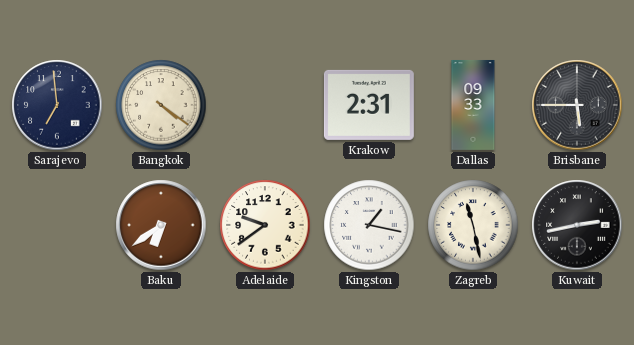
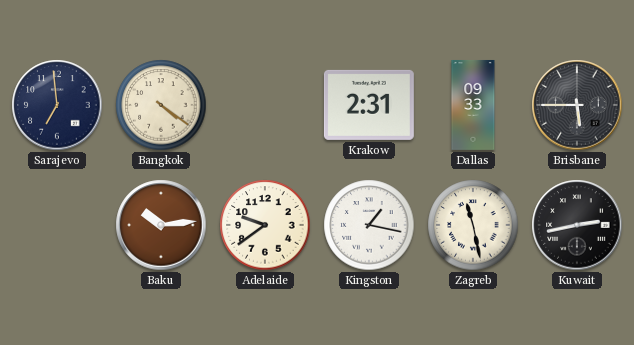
Baku: 6:39 -> 10:14 (161, 225)
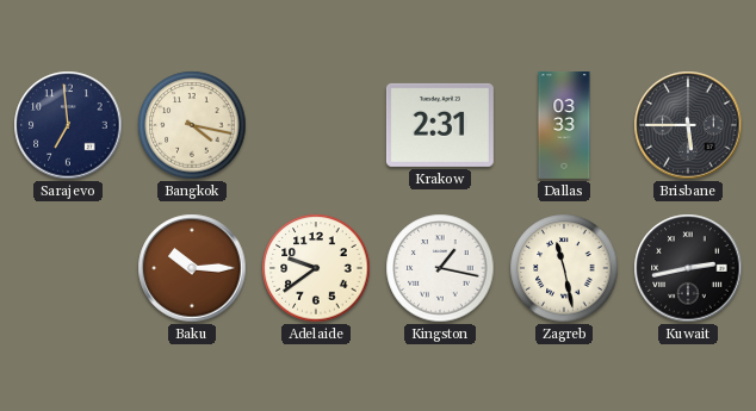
Bangkok: 4:21 -> 4:17 (192, 125)
Dallas: 09:33 -> 03:33 (564, 125)
Baku: 10:14 -> 10:15 (192, 268)
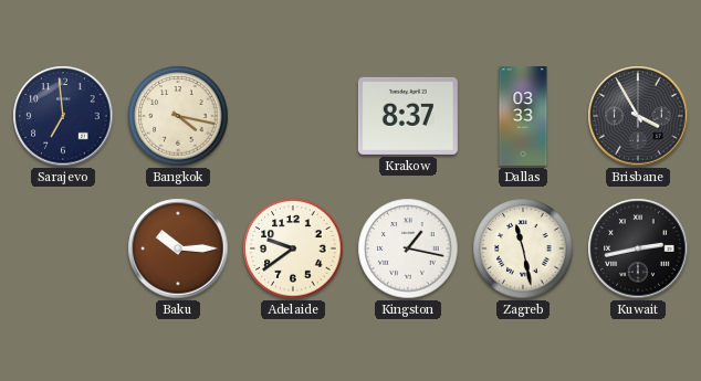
Krakow: 2:31 -> 8:37 (408, 116)
Brisbane: 5:45 -> 3:55 (638, 116)
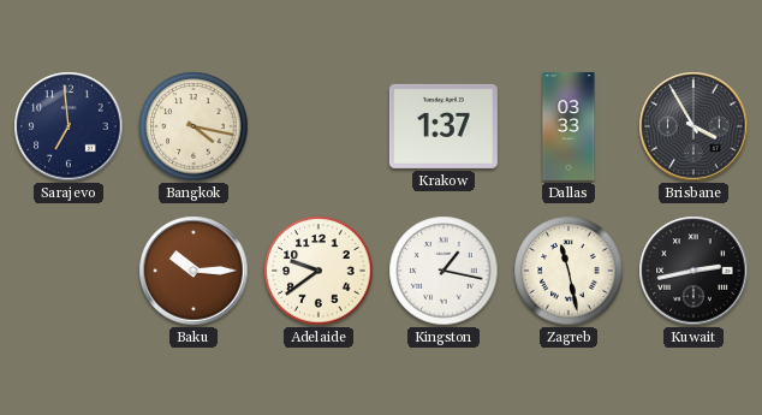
Krakow: 8:37 -> 1:37 (443, 126)
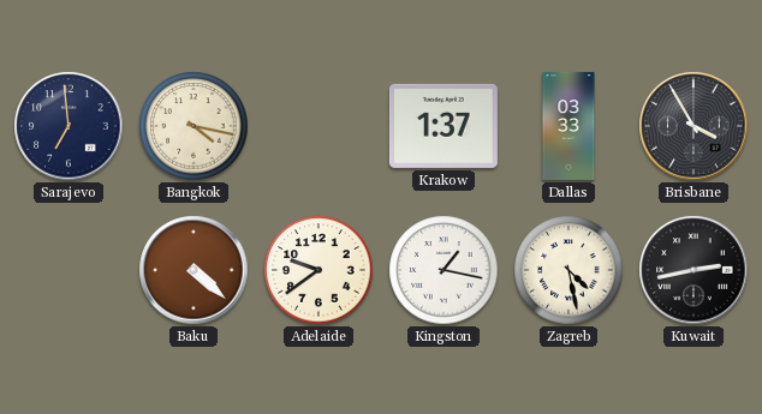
Baku: 10:15 -> 4:22 (194, 270)
Zagreb: 11:28 -> 4:28 (568, 270)
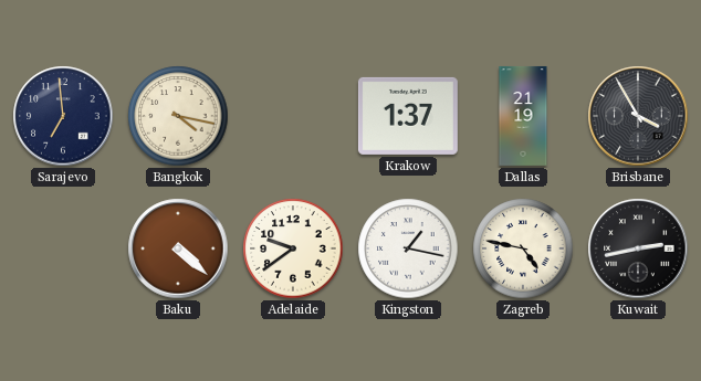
Dallas: 03:33 -> 21:19 (523, 116)
Zagreb: 4:28 -> 4:47 (523, 248)
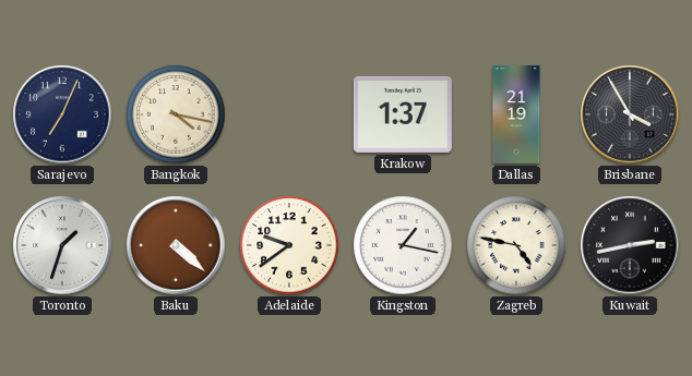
Sarajevo: 6:59 -> 7:04 (62, 114)
Toronto: none -> 1:33 (62, 245)
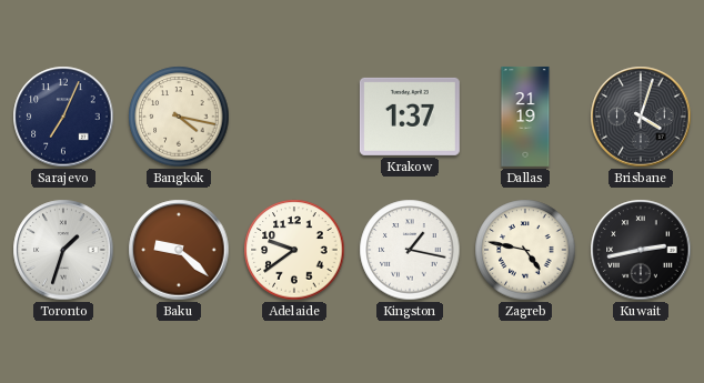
Brisbane: 3:55 -> 4:03 (641, 117)
Baku: 4:22 -> 9:22 (179, 250)
